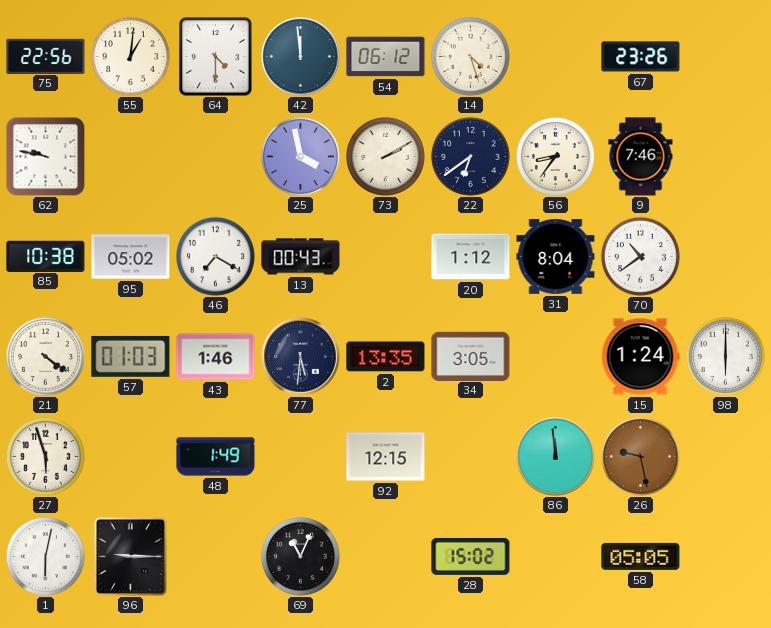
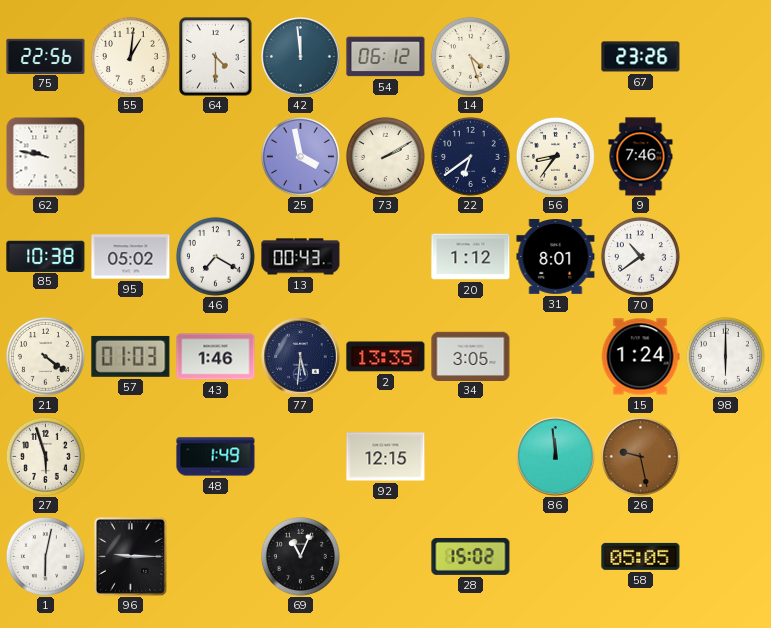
31: 8:04 -> 8:01 (556, 257)
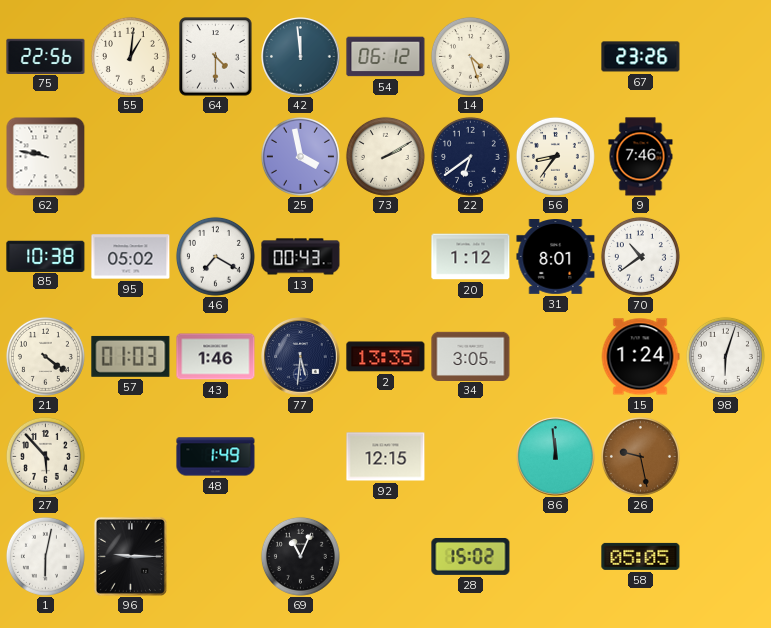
98: 6:00 -> 6:03 (725, 356)
27: 5:57 -> 5:53 (45, 456)
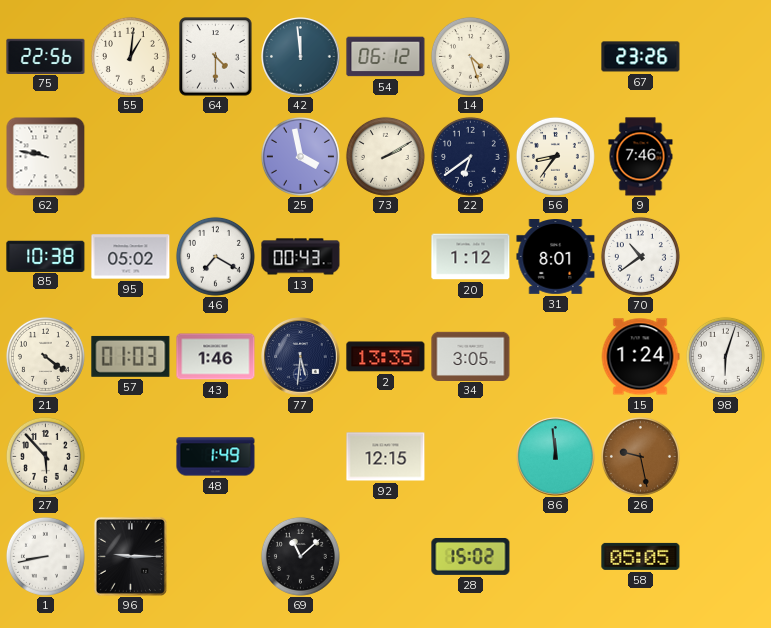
1: 6:02 -> 8:43 (45, 556)
69: 11:04 -> 11:08 (300, 556)
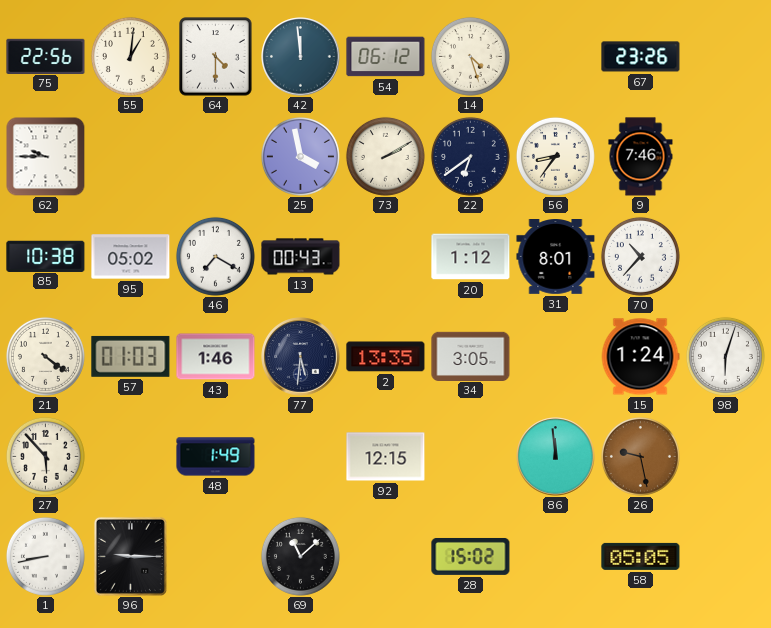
62: 9:47 -> 9:45 (45, 156)
70: 10:39 -> 10:37 (640, 256)
